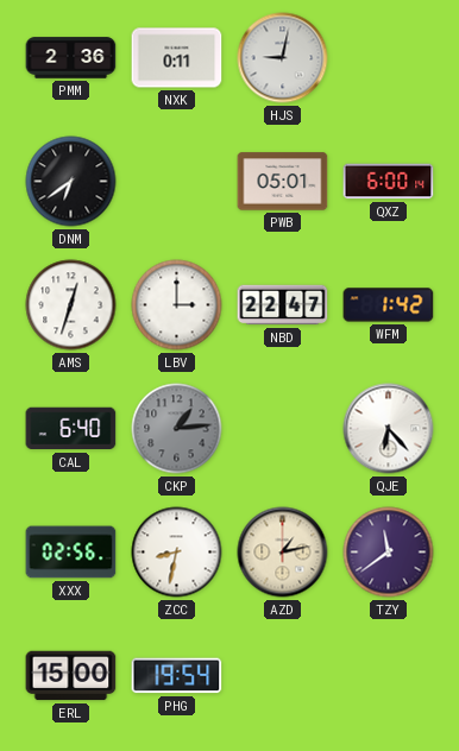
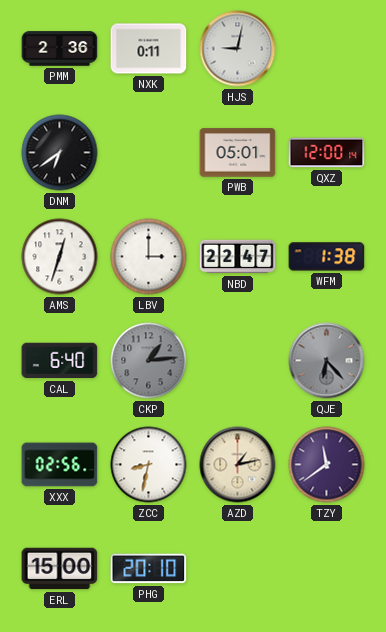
QXZ: 6:00 -> 12:00 (327, 153)
WFM: 1:42 -> 1:38 (327, 257)
QJE dial: white -> grey (327, 361)
PHG: 19:54 -> 20:10 (149, 569)
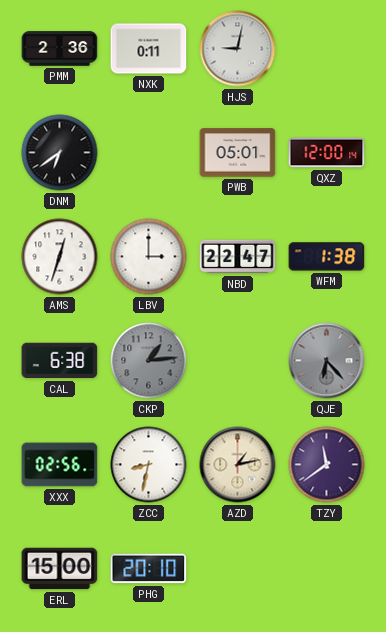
CAL: 6:40 -> 6:38 (60, 361)
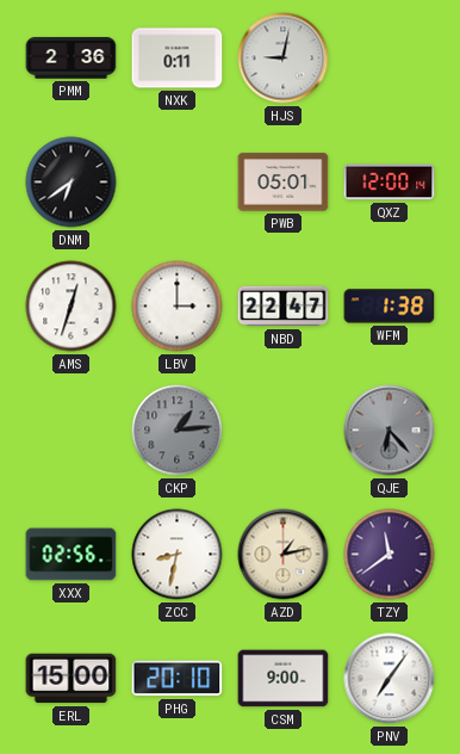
CAL: 6:38 -> none (60, 361)
CSM: none -> 9:00 (284, 679)
PNV: none -> 7:06 (390, 679)
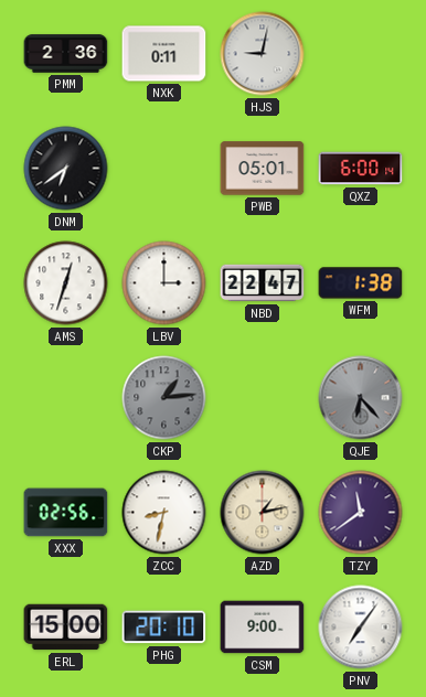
QXZ: 12:00 -> 6:00 (361, 169)
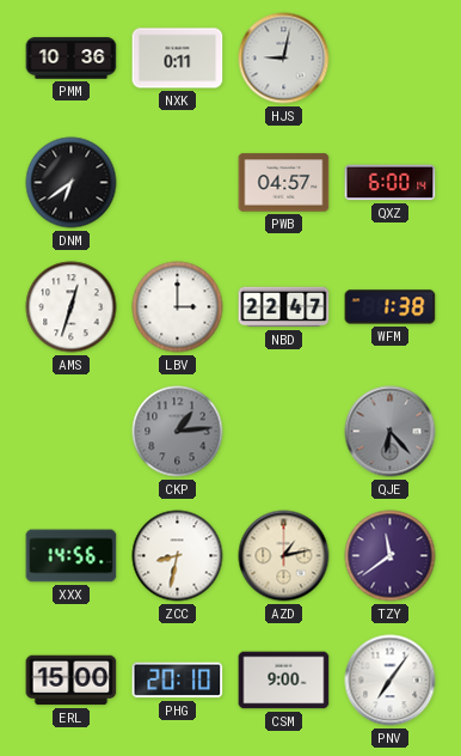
PMM: 2:36 -> 10:36 (72, 59)
PWB: 05:01 -> 04:57 (284, 183)
XXX: 02:56 -> 14:56 (72, 556)
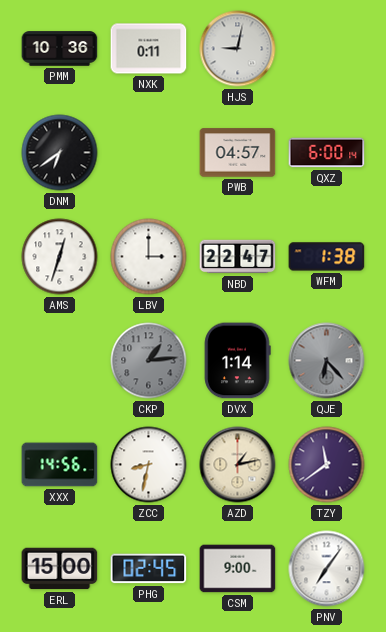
DVX: none -> 1:14 (237, 361)
PHG: 20:10 -> 02:45 (149, 569)
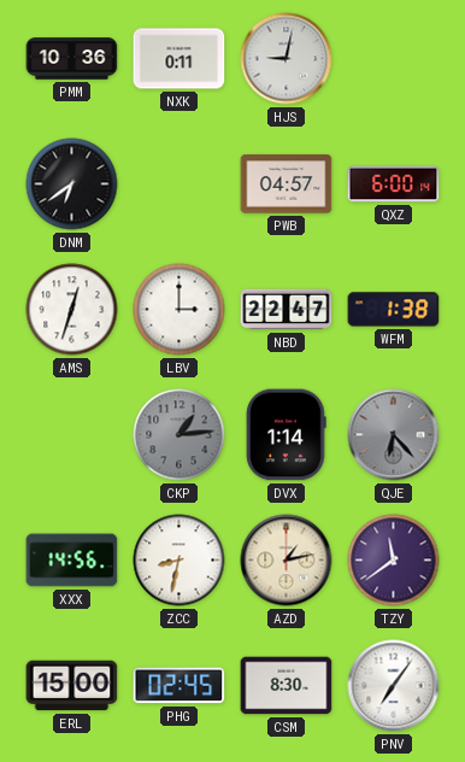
CSM: 9:00 -> 8:30 (287, 686)
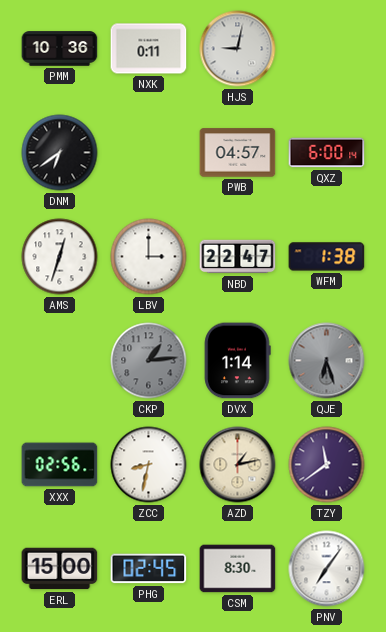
QJE: 6:23 -> 6:27 (327, 361)
XXX: 14:56 -> 02:56 (60, 465)
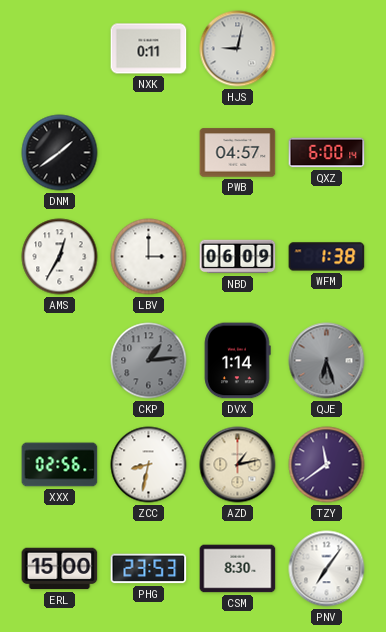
PMM: 10:36 -> none (60, 49)
DNM: 6:39 -> 1:39 (60, 153)
AMS: 12:33 -> 12:35 (60, 257)
NBD: 22:47 -> 06:09 (238, 257)
PHG: 02:45 -> 23:53 (149, 569)
